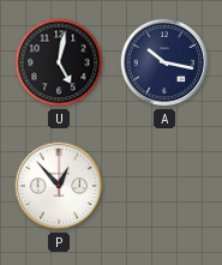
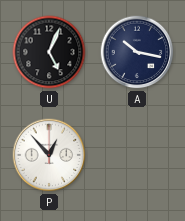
U: 5:02 -> 5:04 (49, 52)
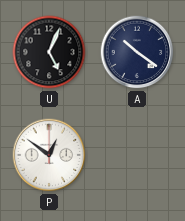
A: 10:17 -> 10:21 (137, 52)
P: 12:53 -> 12:51 (49, 155)
